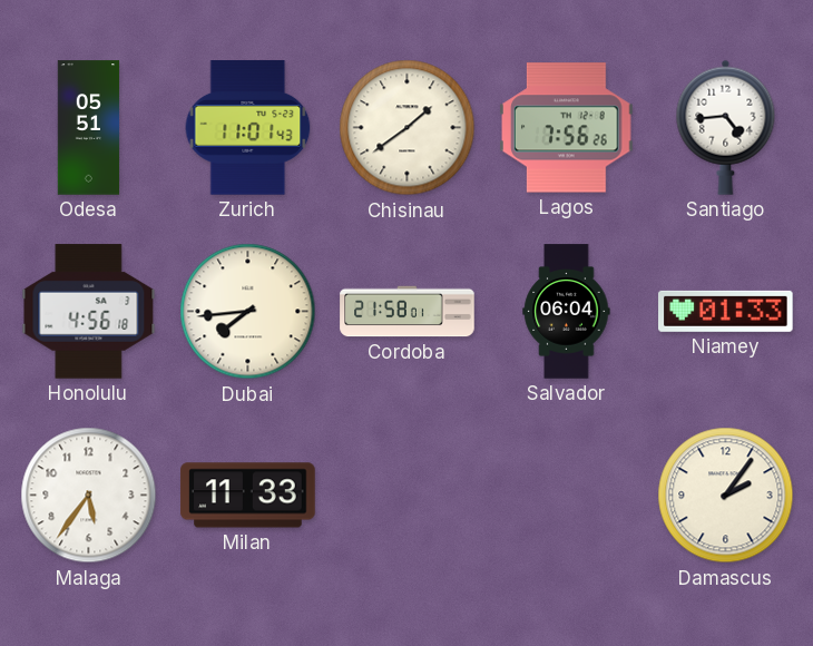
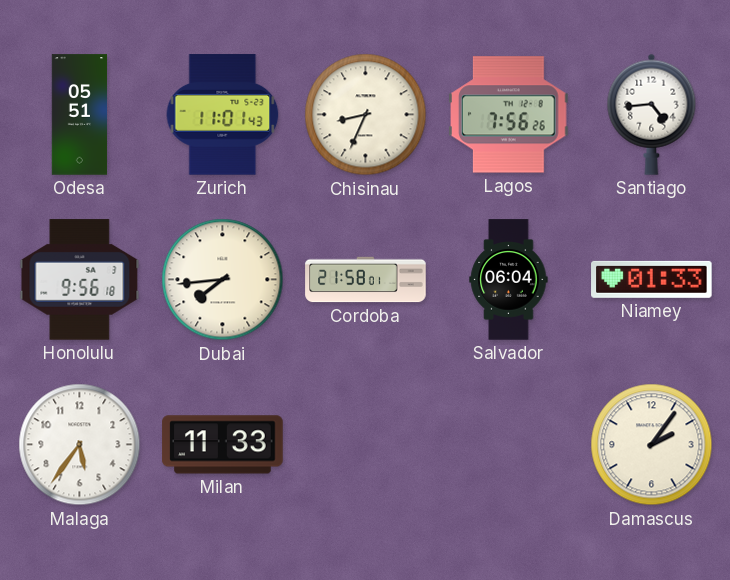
Chisinau: 1:39 -> 8:34 (366, 115)
Honolulu: 4:56 -> 9:56 (80, 280)
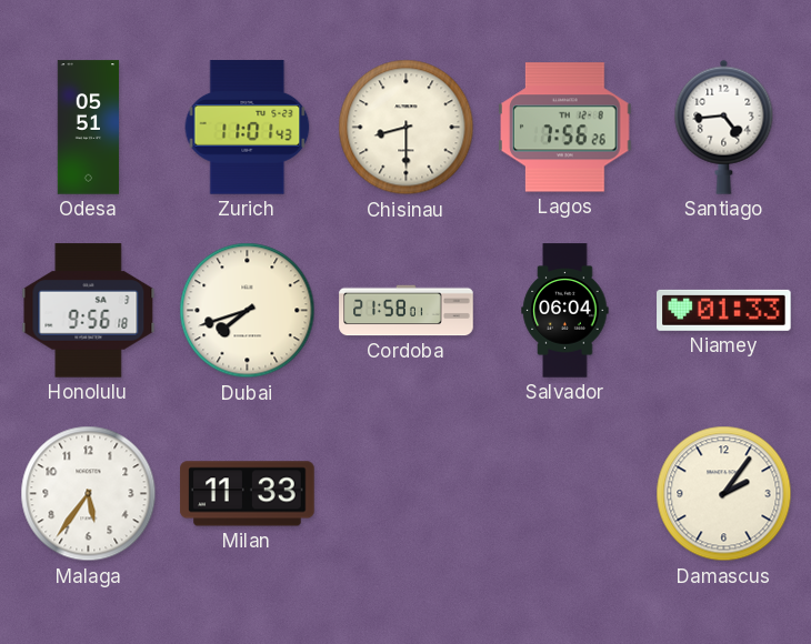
Chisinau: 8:34 -> 8:30 (407, 128)
Dubai: 7:44 -> 7:42 (248, 311)
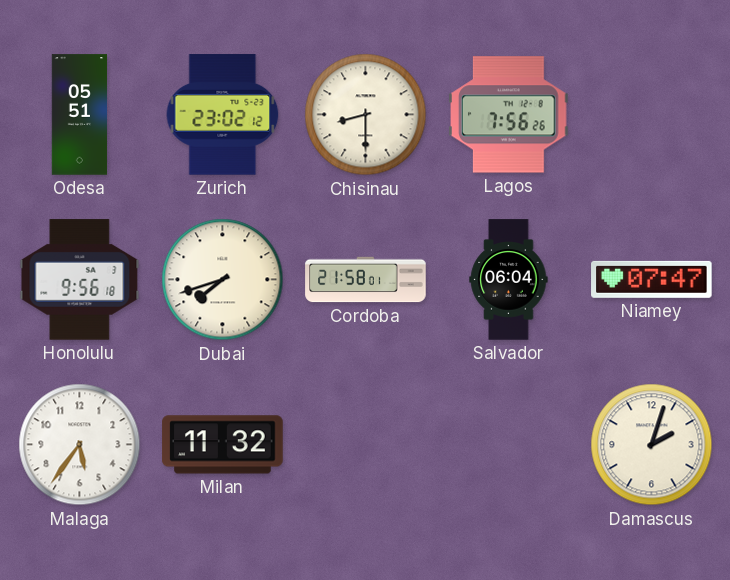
Zurich: 11:01 -> 23:02 (223, 115)
Santiago: 4:44 -> none (724, 127)
Niamey: 01:33 -> 07:47 (652, 279)
Milan: 11:33 -> 11:32 (223, 445)
Damascus: 2:06 -> 2:03 (652, 445)
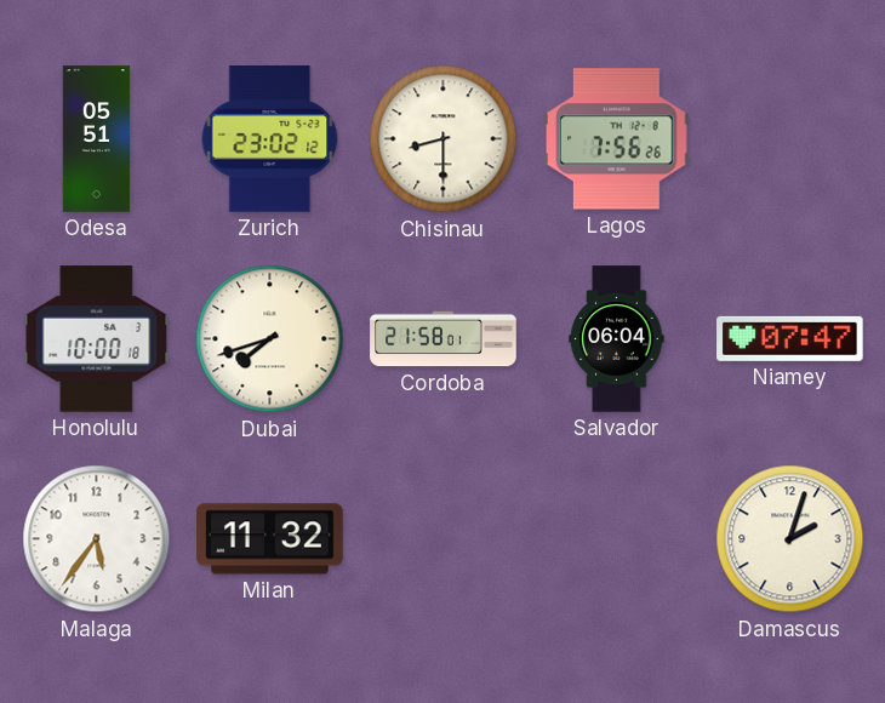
Honolulu: 9:56 -> 10:00 (97, 339)
